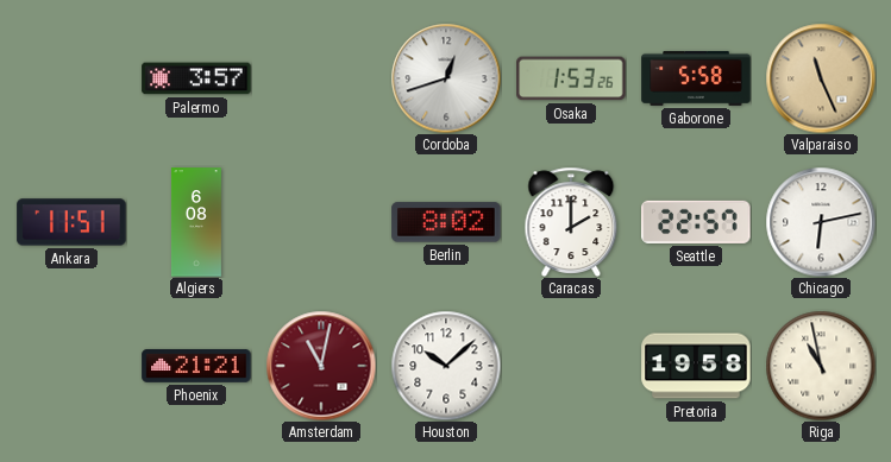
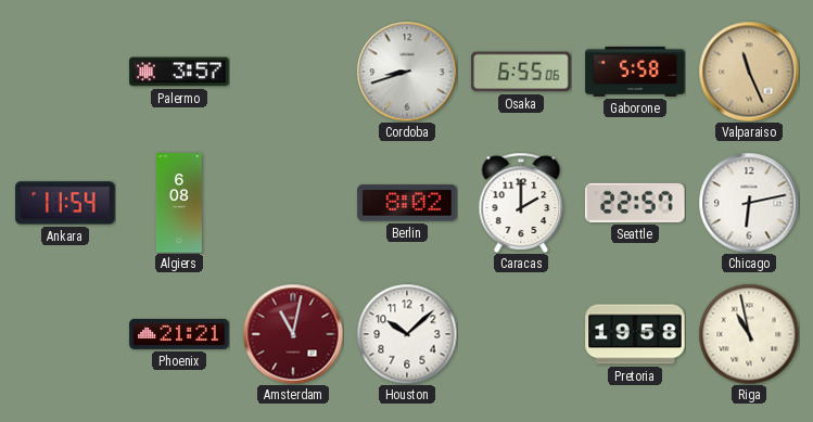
Cordoba: 12:42 -> 8:42 (407, 72)
Osaka: 1:53 -> 6:55 (521, 72)
Ankara: 11:51 -> 11:54 (65, 203)
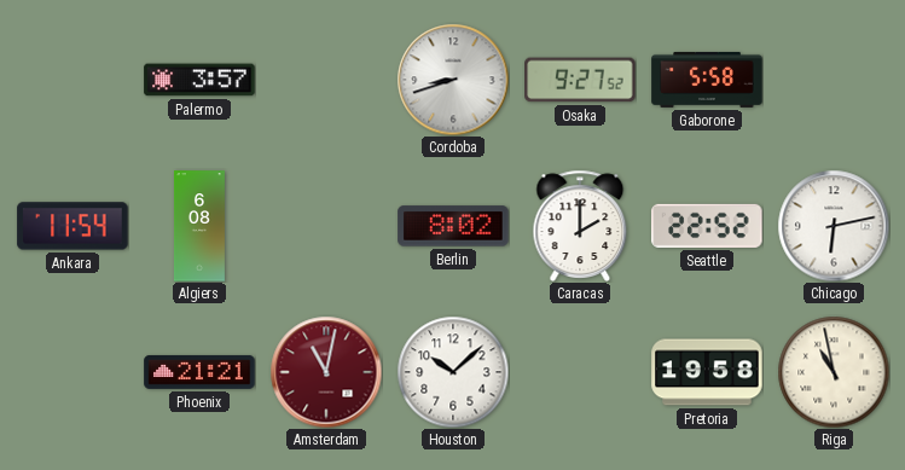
Osaka: 6:55 -> 9:27 (580, 80)
Valparaiso: 11:26 -> none (749, 72)
Seattle: 22:57 -> 22:52 (707, 226)
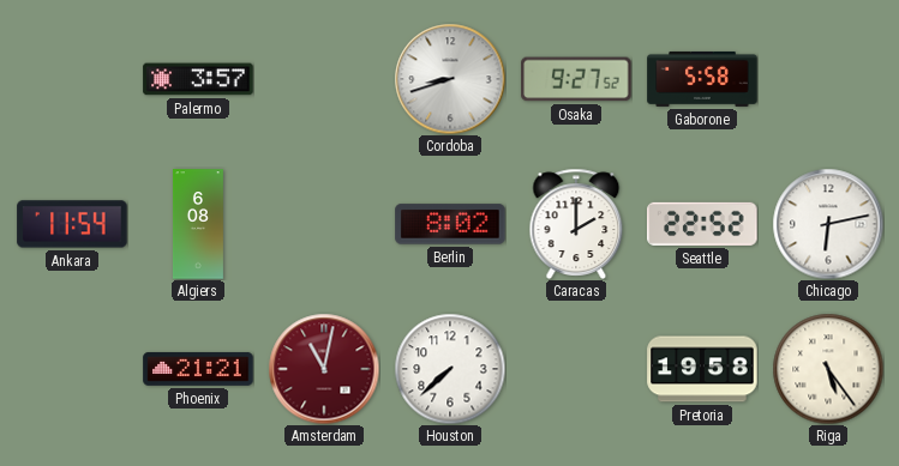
Houston: 10:08 -> 7:38 (450, 369)
Riga: 10:58 -> 5:24 (828, 369)
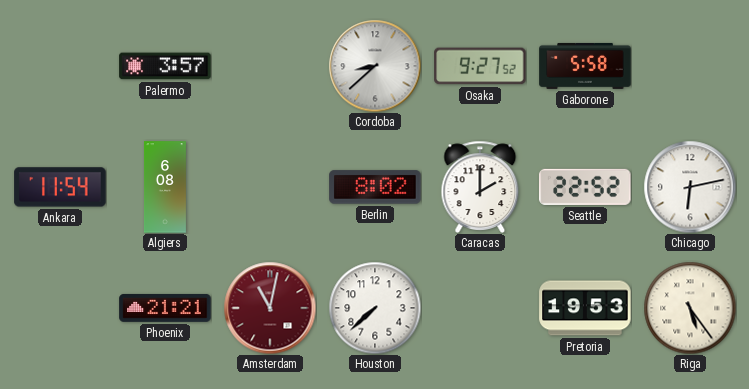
Cordoba: 8:42 -> 8:38 (375, 66)
Pretoria: 19:58 -> 19:53 (585, 308)
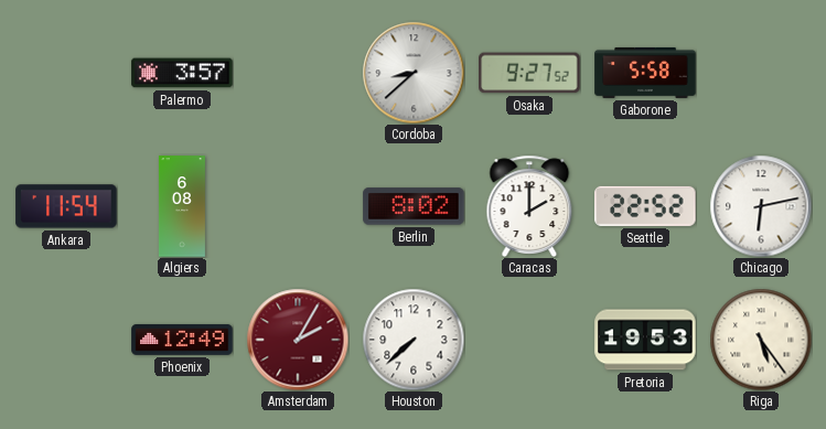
Phoenix: 21:21 -> 12:49 (182, 340)
Amsterdam: 11:02 -> 2:05 (298, 340)
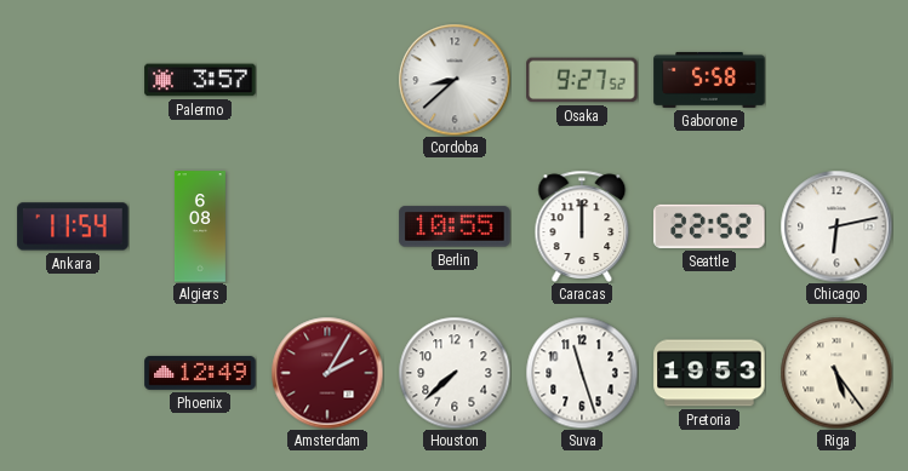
Berlin: 8:02 -> 10:55 (455, 226)
Caracas: 2:00 -> 12:00 (582, 226)
Suva: none -> 11:27 (582, 373)
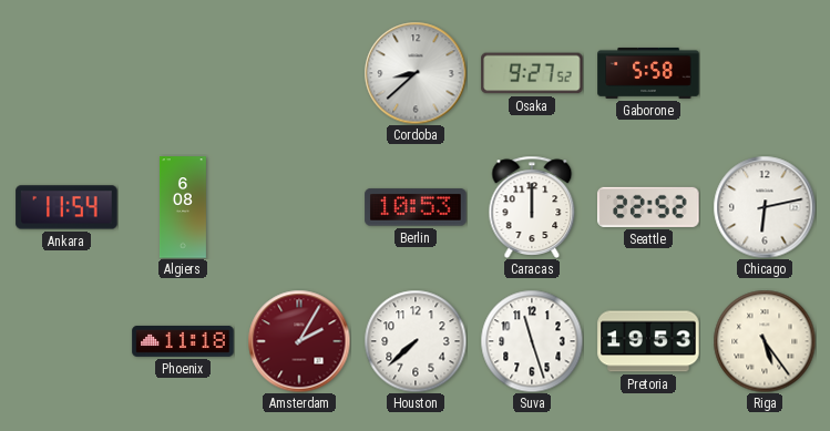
Palermo: 3:57 -> none (200, 80)
Berlin: 10:55 -> 10:53 (416, 207)
Phoenix: 12:49 -> 11:18 (183, 341)
